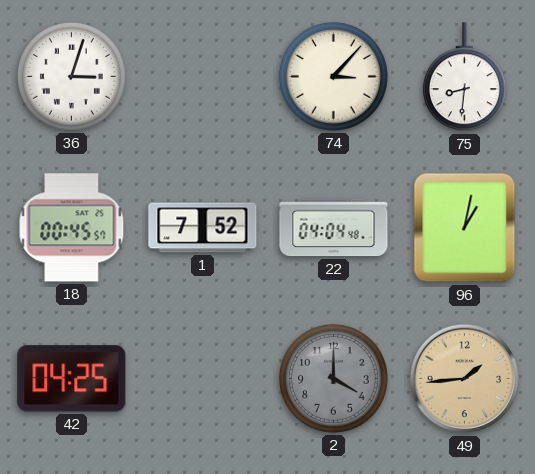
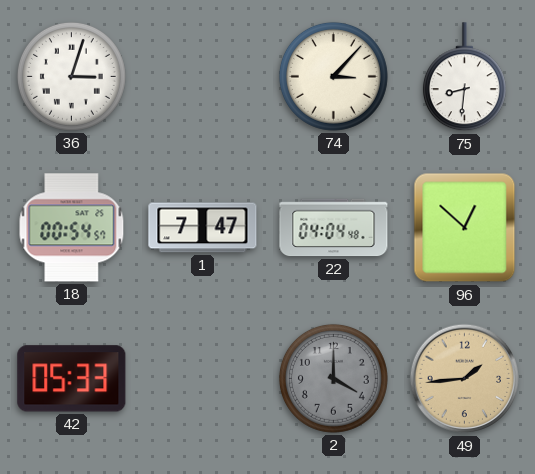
18: 00:45 -> 00:54 (72, 228)
1: 7:52 -> 7:47 (203, 228)
96: 1:02 -> 12:52 (465, 228)
42: 04:25 -> 05:33 (72, 379)
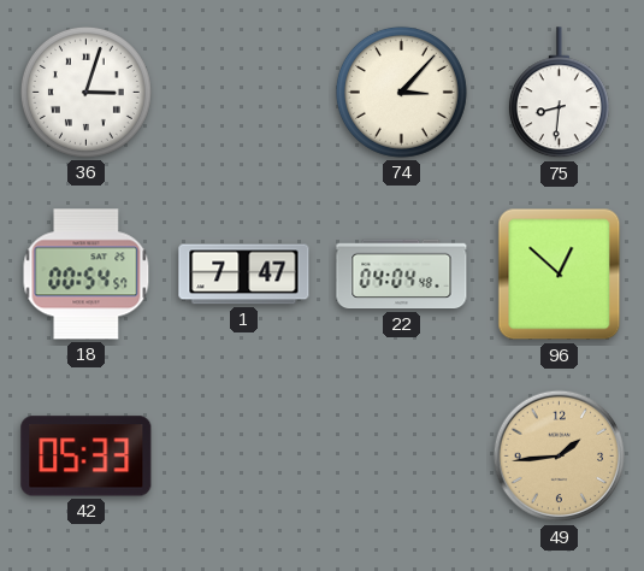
2: 4:00 -> none (333, 378)
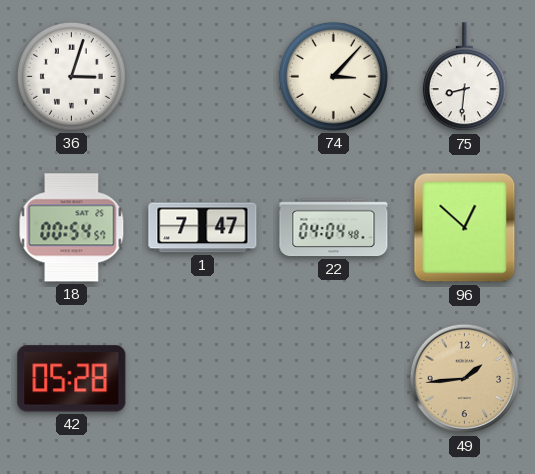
42: 05:33 -> 05:28 (72, 379)
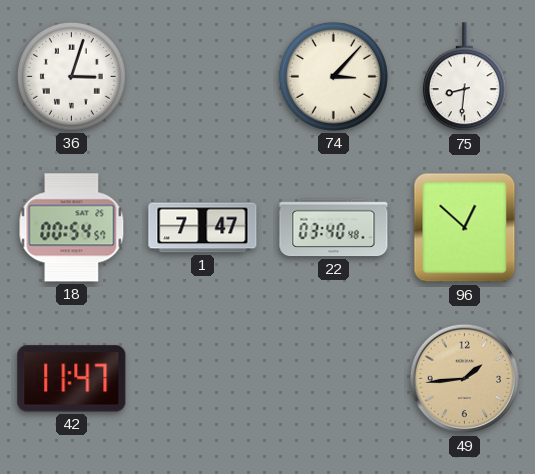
22: 04:04 -> 03:40 (334, 228)
42: 05:28 -> 11:47 (72, 379)
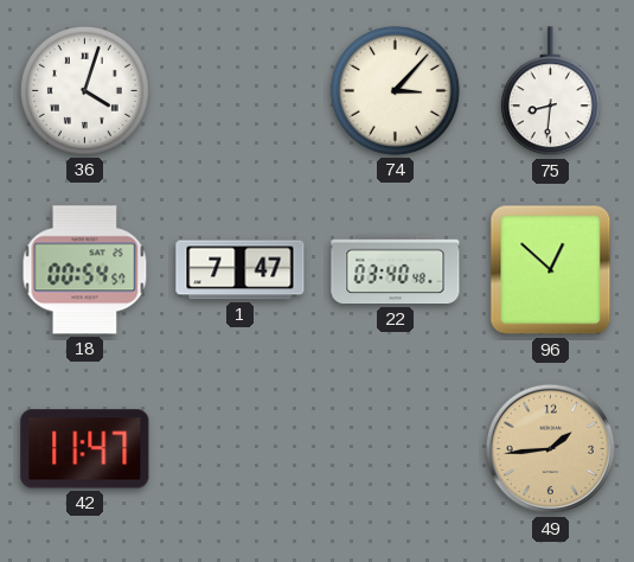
36: 3:03 -> 4:03 (84, 90)
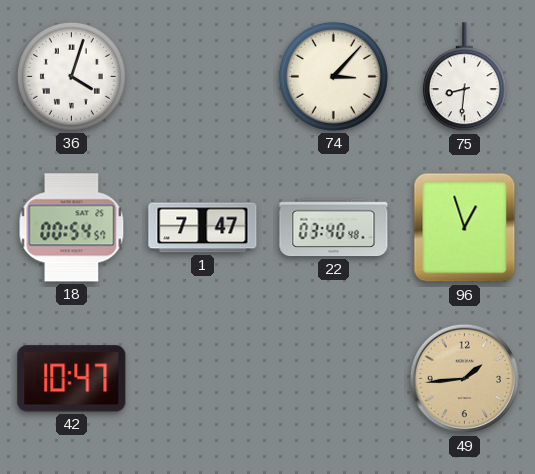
96: 12:52 -> 12:57 (465, 228)
42: 11:47 -> 10:47 (72, 379)
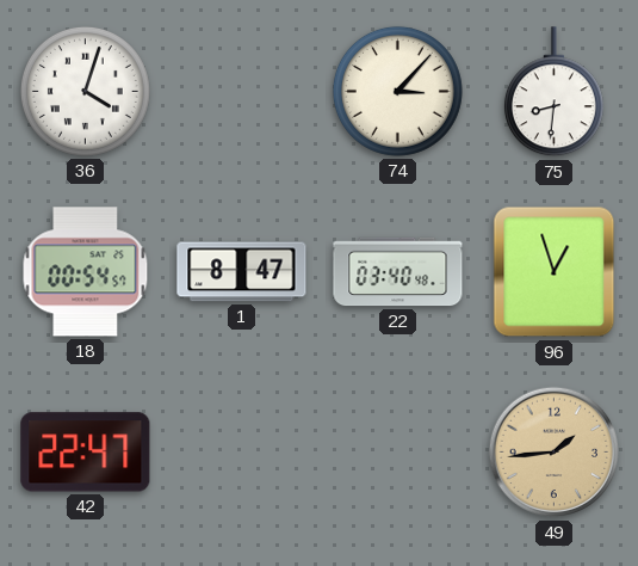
1: 7:47 -> 8:47 (242, 272)
42: 10:47 -> 22:47 (86, 453)
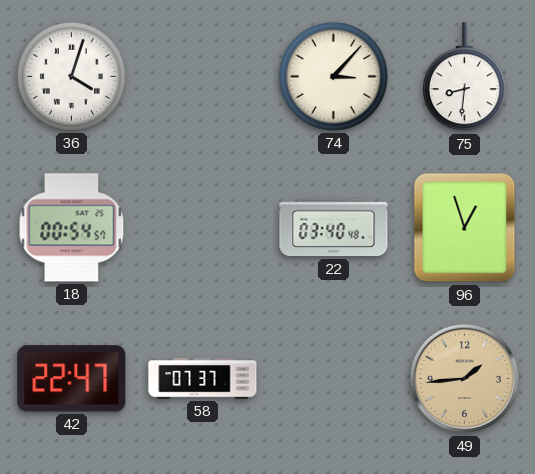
1: 8:47 -> none (242, 272)
58: none -> 07:37 (203, 379)
